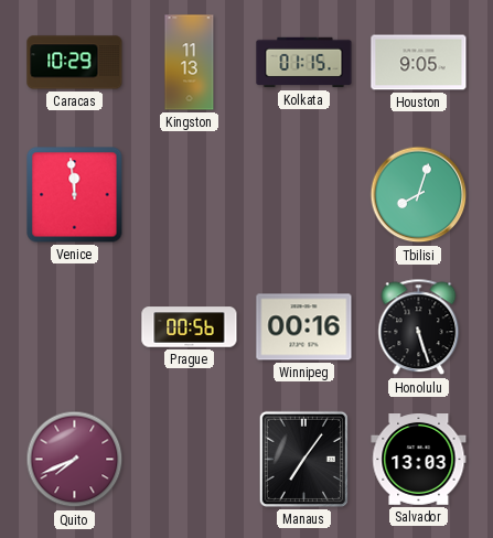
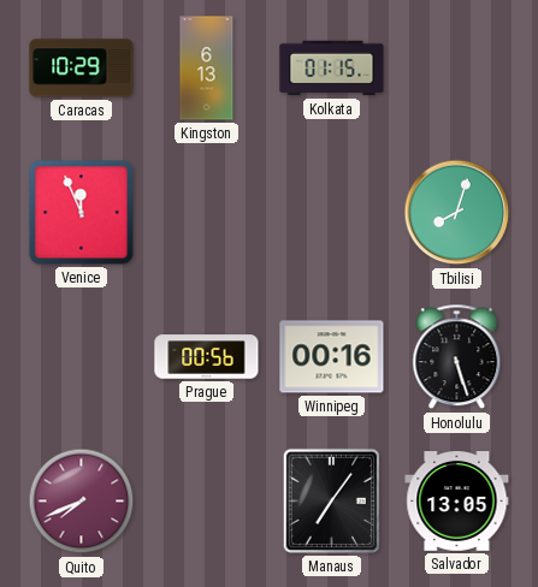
Kingston: 11:13 -> 6:13 (207, 69)
Houston: 9:05 -> none (419, 63)
Venice: 11:59 -> 11:56 (82, 213)
Salvador: 13:03 -> 13:05 (457, 502)
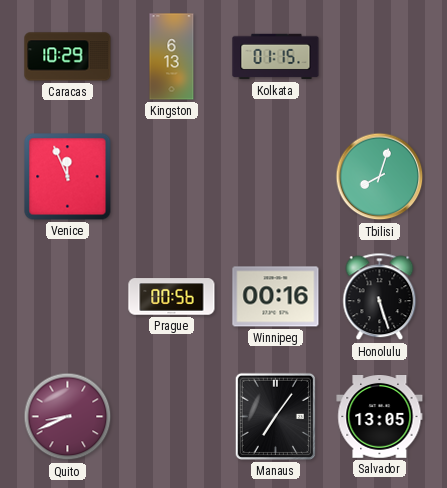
Quito: 7:41 -> 8:41 (68, 417)
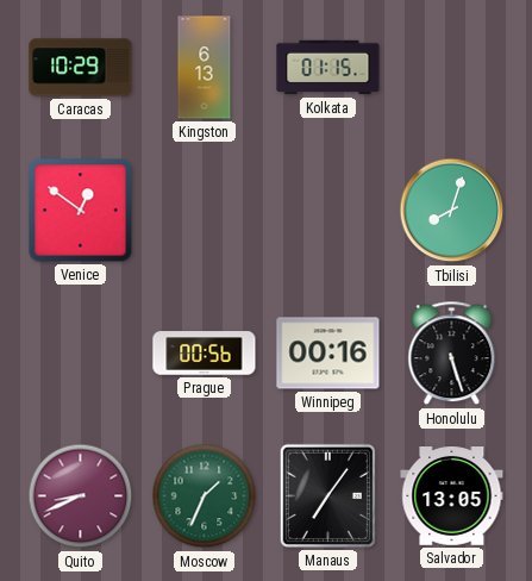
Venice: 11:56 -> 12:51 (81, 211)
Moscow: none -> 1:34 (205, 496)
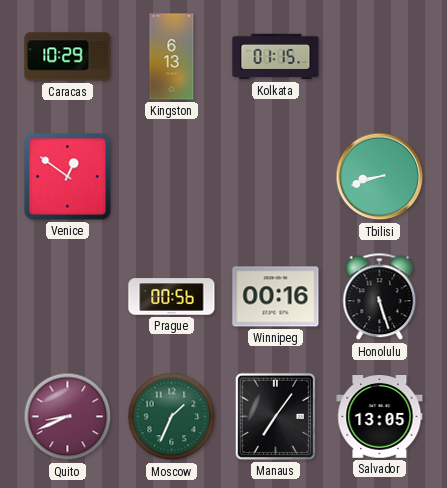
Tbilisi: 8:03 -> 8:42 (380, 177)
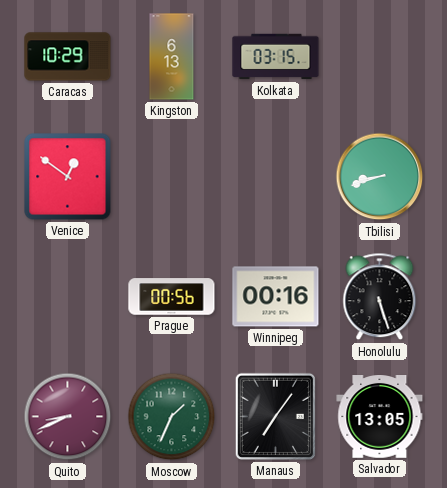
Kolkata: 01:15 -> 03:15 (276, 57)
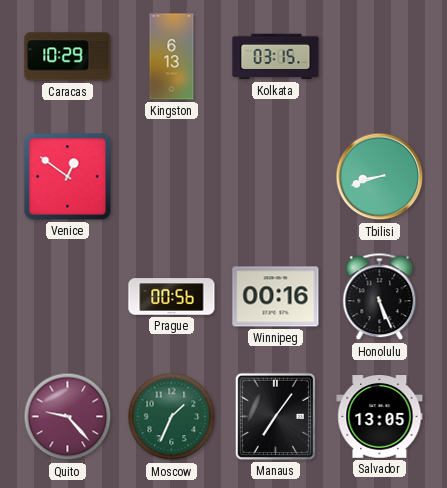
Honolulu: 5:27 -> 5:26 (380, 297)
Quito: 8:41 -> 9:23 (68, 417)
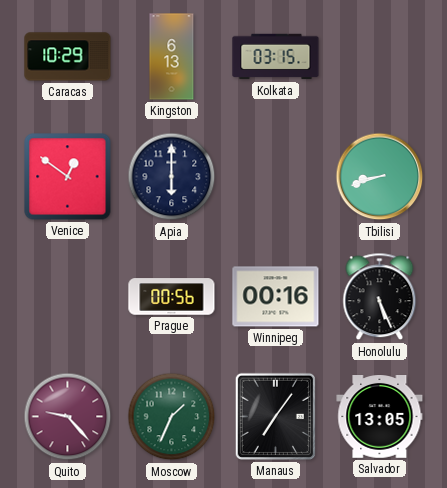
Apia: none -> 6:00 (172, 177)
